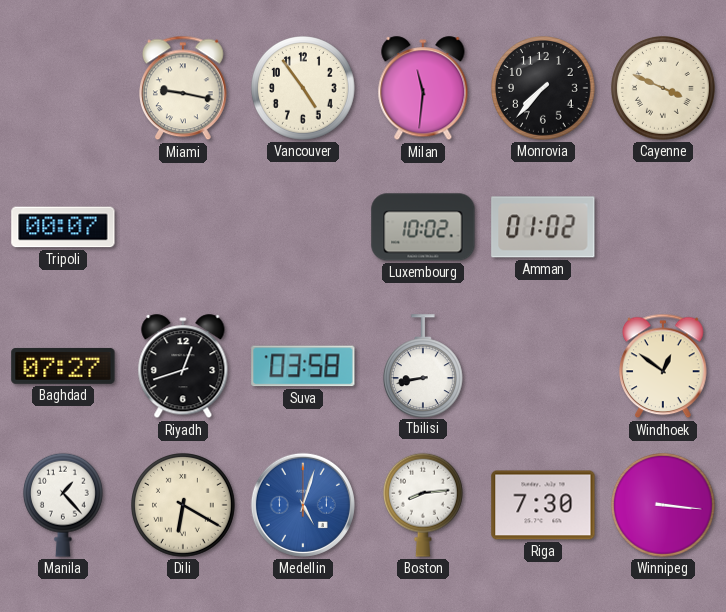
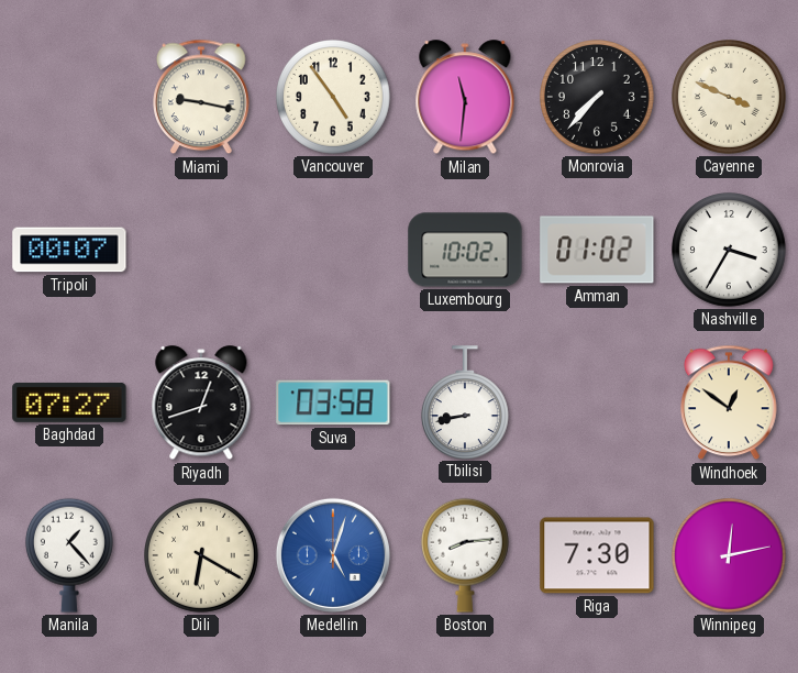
Nashville: none -> 3:35 (730, 251)
Winnipeg: 3:16 -> 12:13 (730, 556)
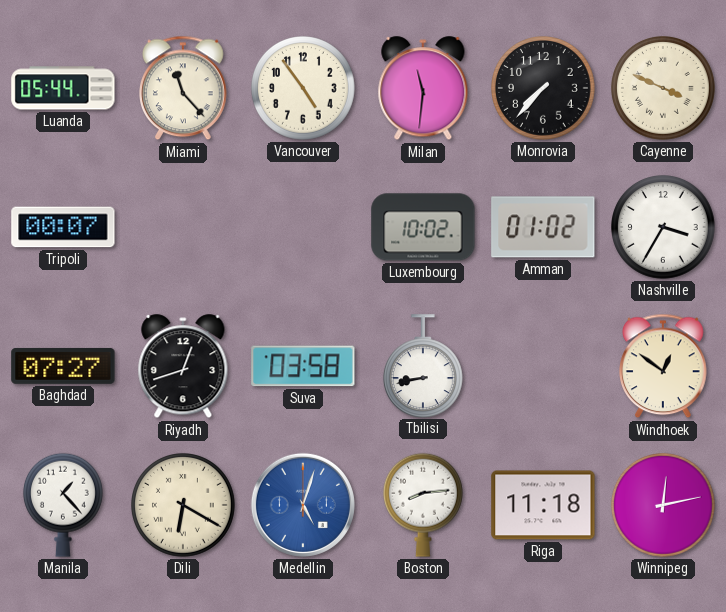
Luanda: none -> 05:44 (63, 88)
Miami: 9:17 -> 11:23 (184, 88)
Riga: 7:30 -> 11:18 (543, 505)
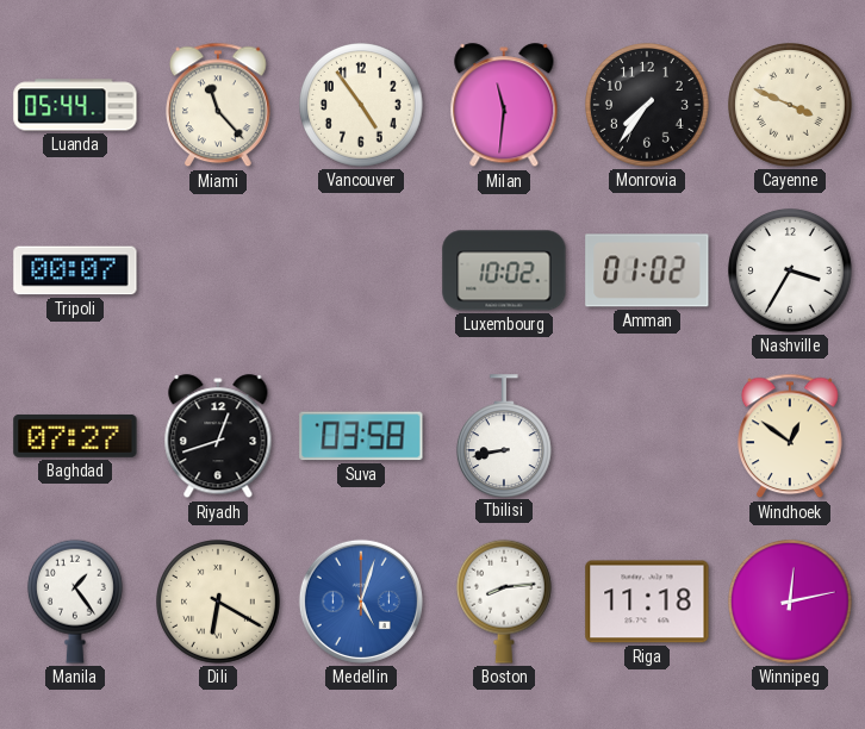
Monrovia: 7:37 -> 7:36 (648, 106)
Manila: 1:23 -> 1:24 (75, 602)
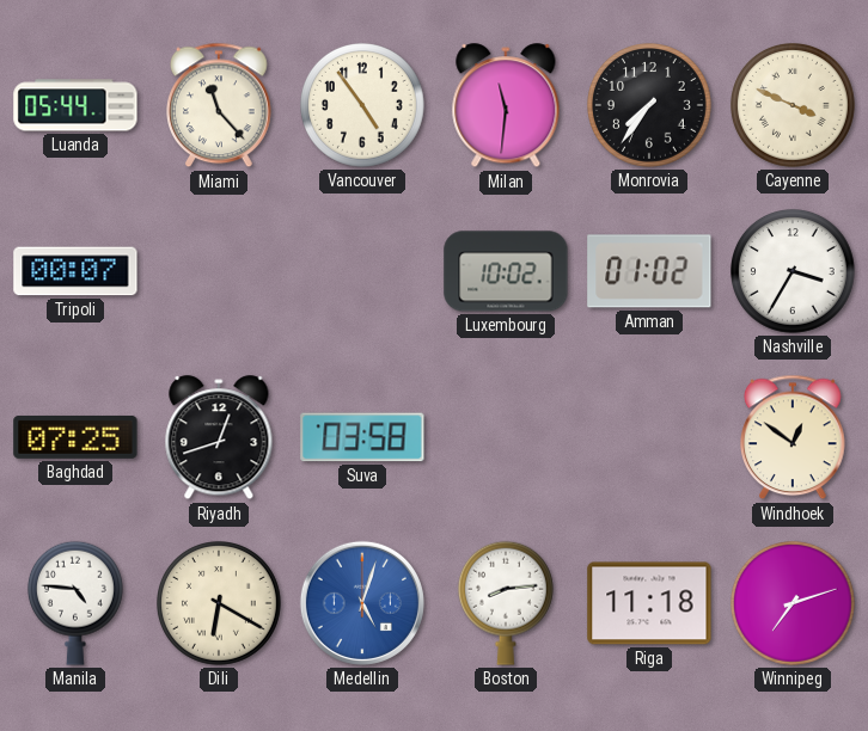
Baghdad: 07:27 -> 07:25 (75, 437)
Tbilisi: 8:43 -> none (504, 436)
Manila: 1:24 -> 4:46 (75, 603)
Winnipeg: 12:13 -> 7:12 (794, 604)
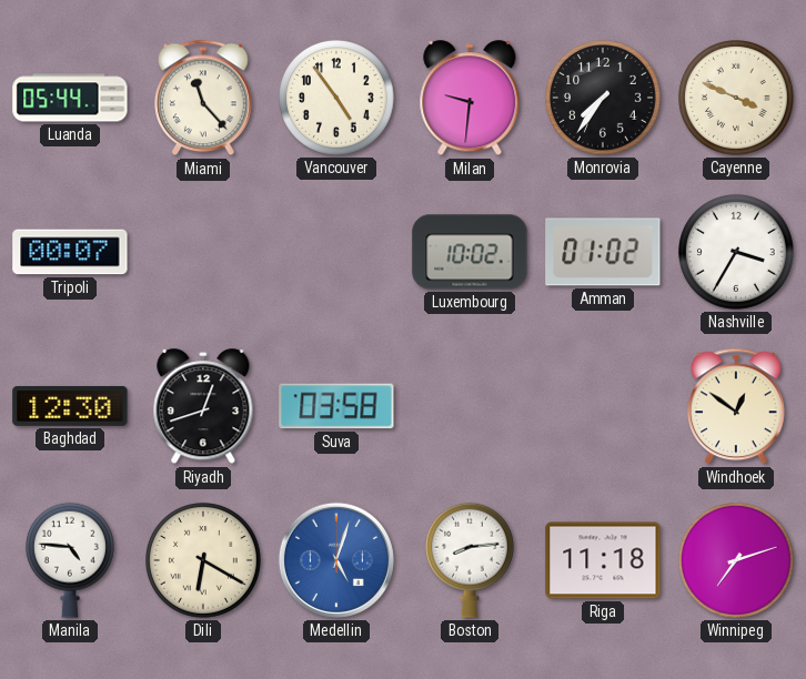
Milan: 11:31 -> 9:31 (470, 99)
Baghdad: 07:25 -> 12:30 (70, 406)
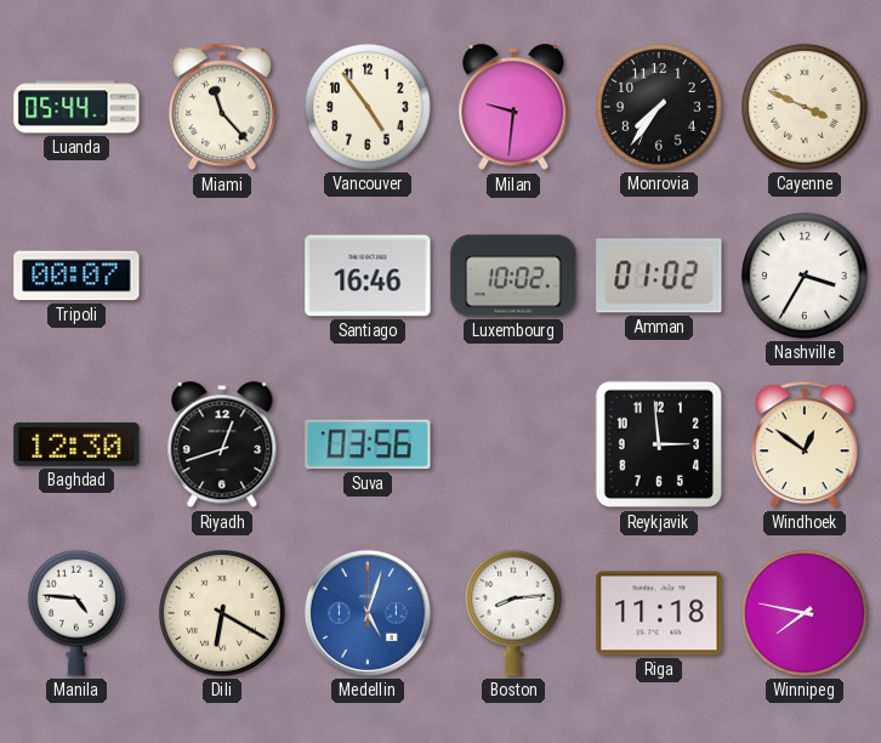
Santiago: none -> 16:46 (368, 276)
Suva: 03:58 -> 03:56 (368, 444)
Reykjavik: none -> 2:59 (659, 444)
Winnipeg: 7:12 -> 7:47 (806, 614)
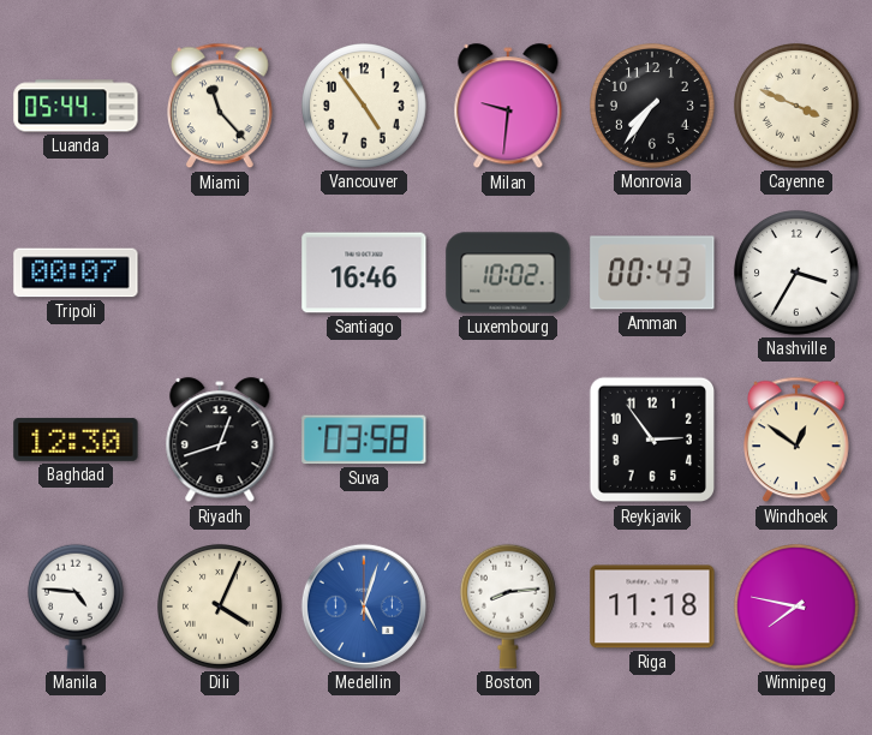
Amman: 01:02 -> 00:43 (652, 273)
Suva: 03:56 -> 03:58 (364, 440)
Reykjavik: 2:59 -> 2:54 (652, 440)
Dili: 6:20 -> 4:04 (221, 608)
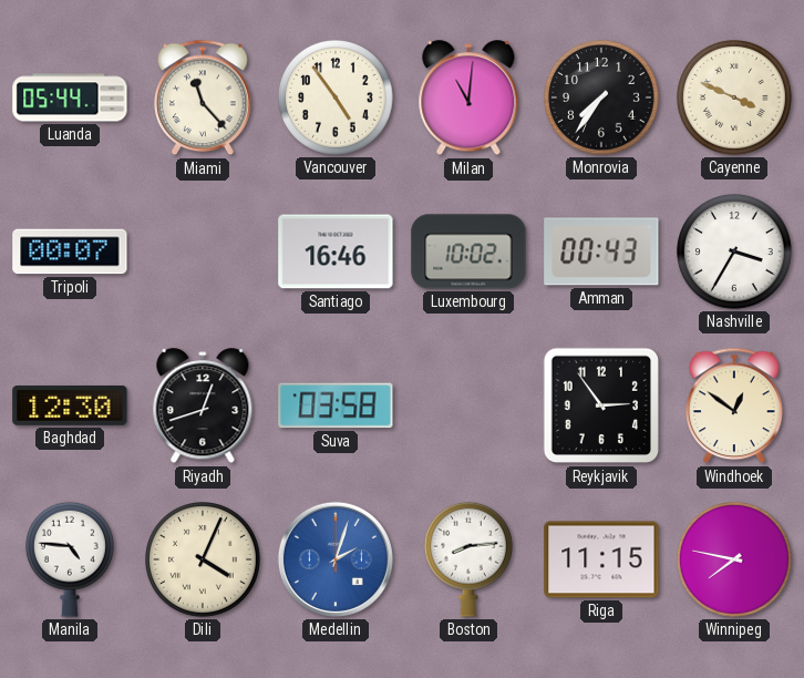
Milan: 9:31 -> 11:01 (468, 99)
Medellin: 5:03 -> 2:03 (336, 559)
Riga: 11:18 -> 11:15 (601, 559)
